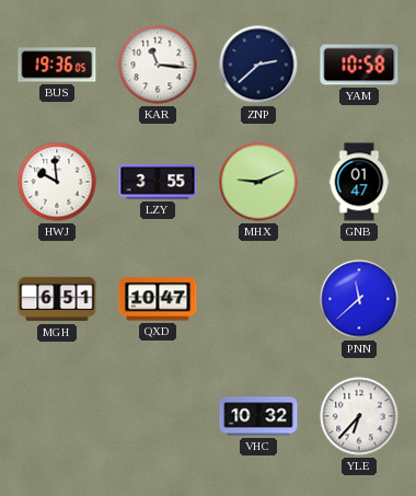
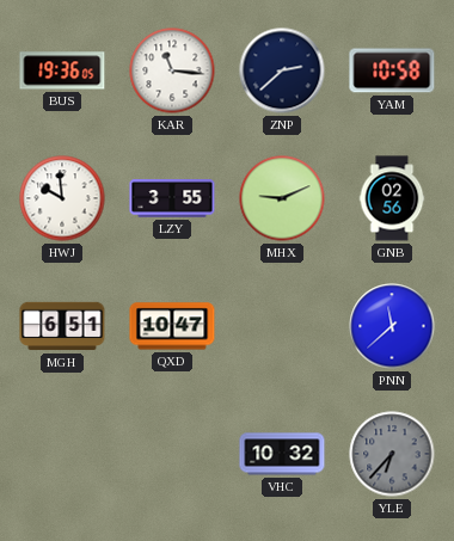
GNB: 01:47 -> 02:56 (392, 198)
YLE dial: white -> grey (392, 454)
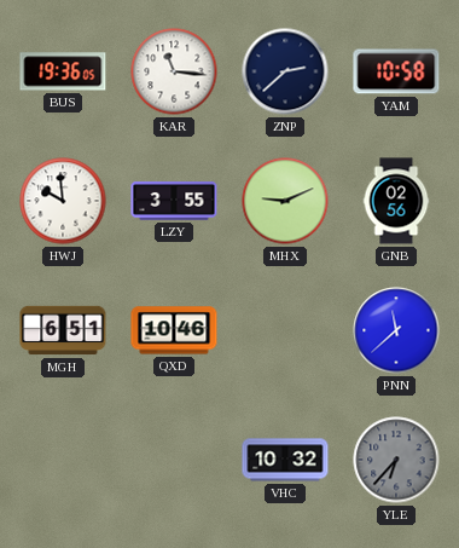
QXD: 10:47 -> 10:46 (174, 330)
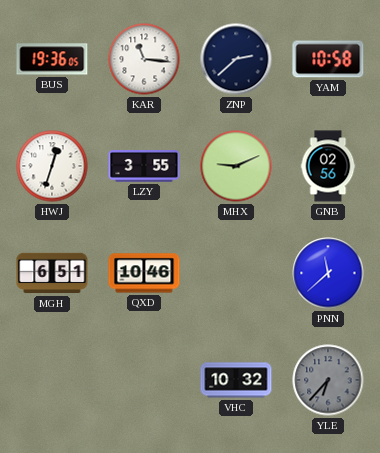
HWJ: 9:59 -> 12:33 (52, 166)
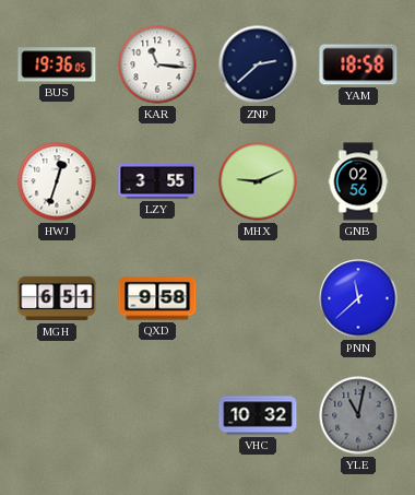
YAM: 10:58 -> 18:58 (358, 64)
QXD: 10:46 -> 9:58 (157, 298)
YLE: 6:37 -> 11:02 (358, 415)
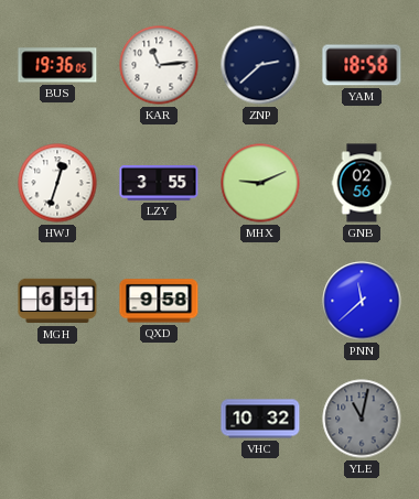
KAR: 11:16 -> 11:14 (159, 65)
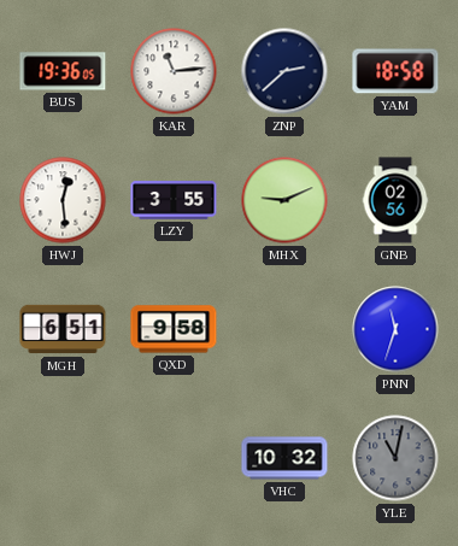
HWJ: 12:33 -> 12:29 (63, 200)
PNN: 11:38 -> 11:33 (395, 329)
